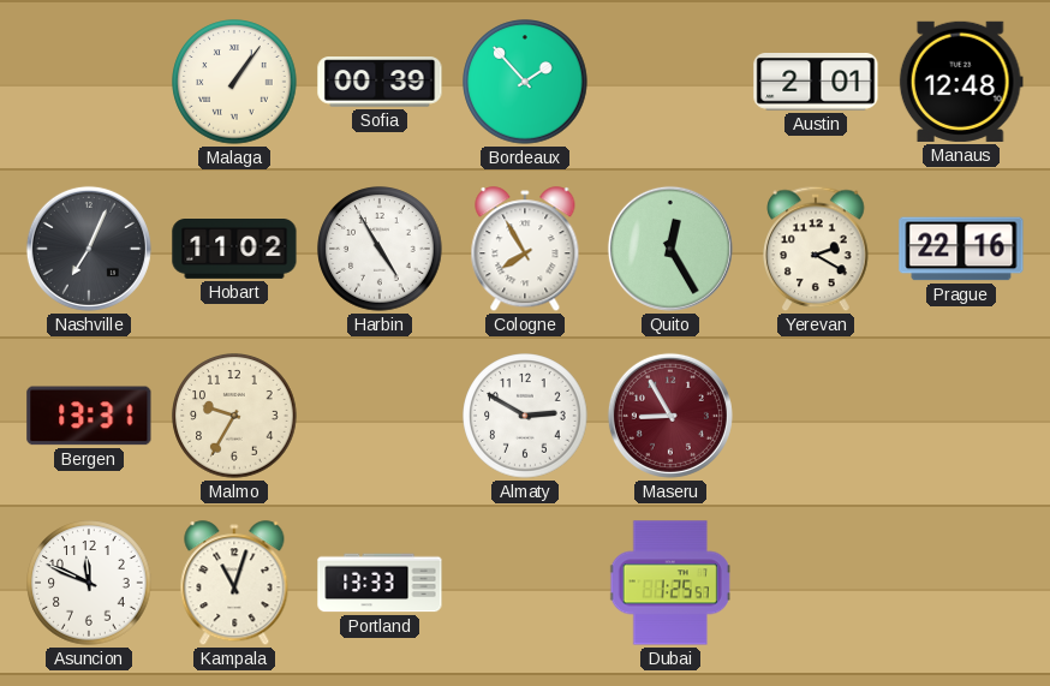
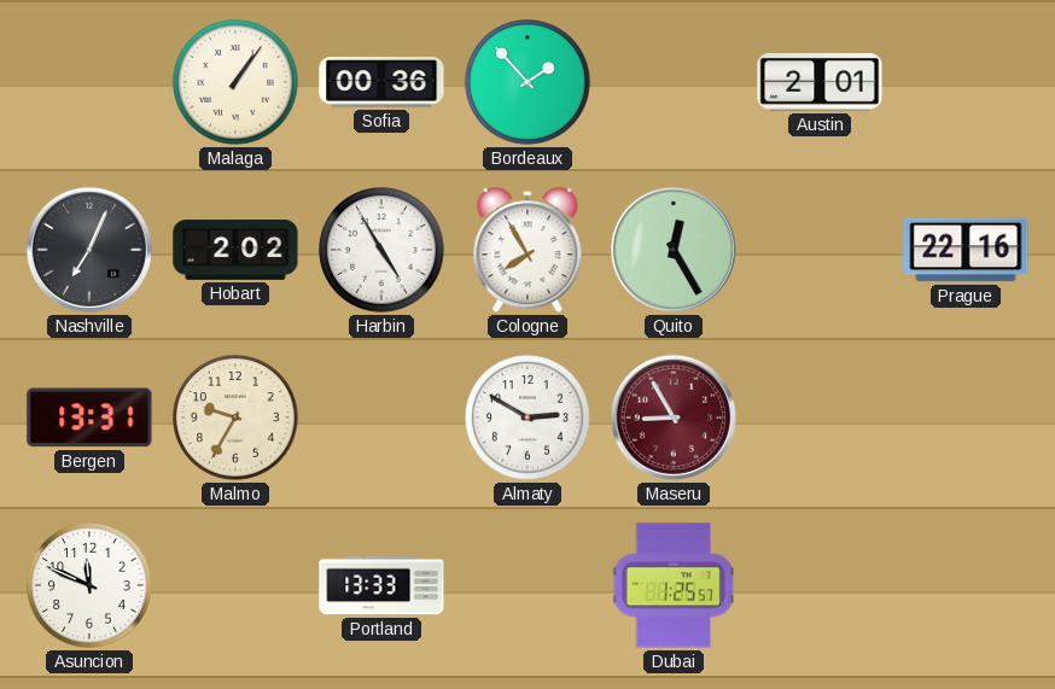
Sofia: 00:39 -> 00:36 (381, 82)
Manaus: 12:48 -> none (961, 82)
Hobart: 11:02 -> 2:02 (235, 251)
Yerevan: 2:20 -> none (816, 249)
Kampala: 11:03 -> none (234, 584)
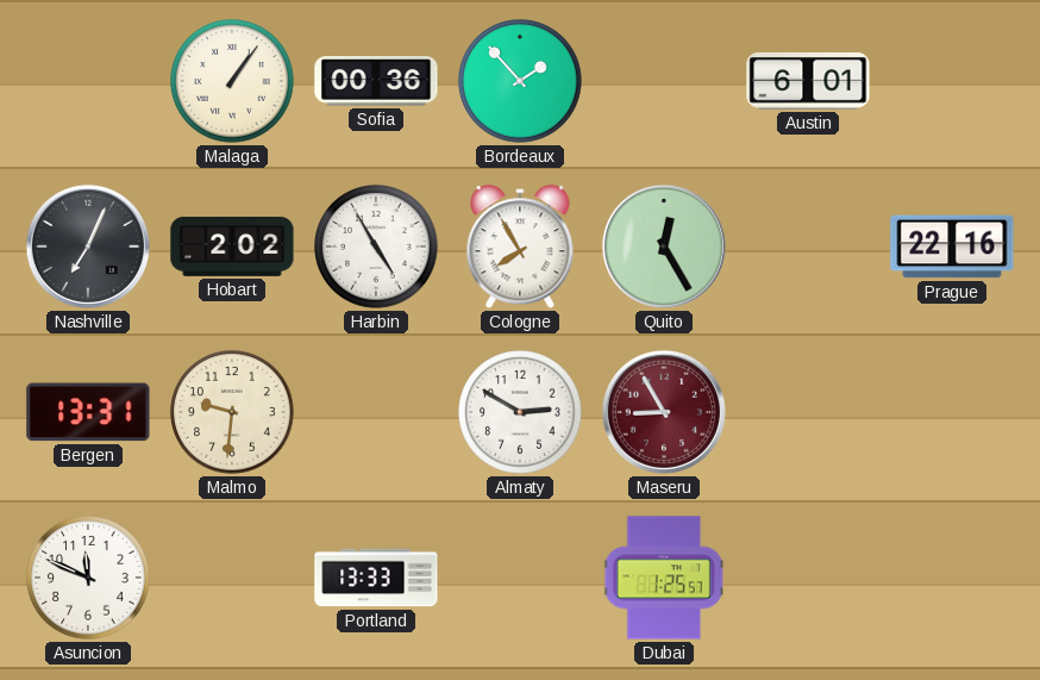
Austin: 2:01 -> 6:01 (808, 82)
Malmo: 9:35 -> 9:31 (232, 412)
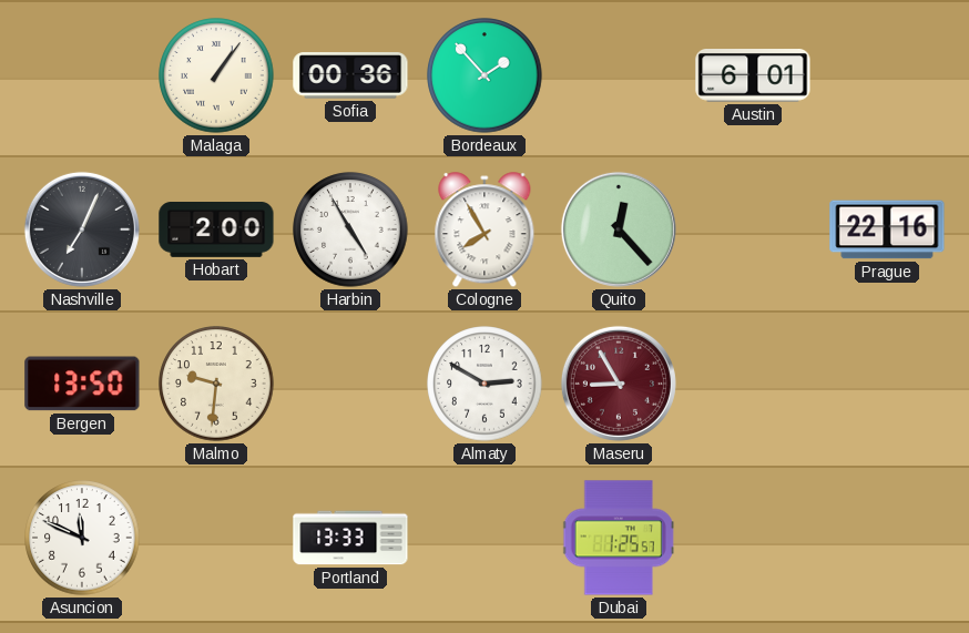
Hobart: 2:02 -> 2:00 (216, 231)
Quito: 12:25 -> 12:23 (619, 229)
Bergen: 13:31 -> 13:50 (82, 384)
